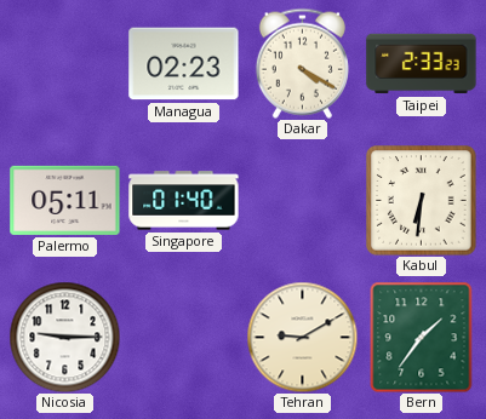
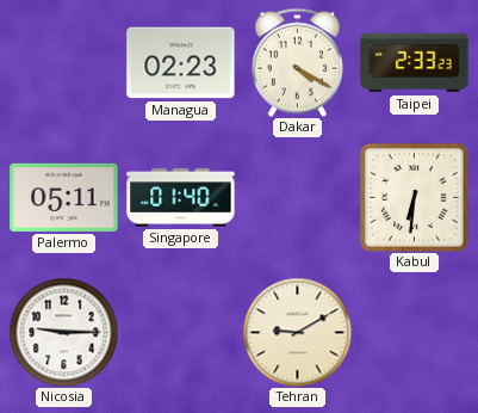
Bern: 1:36 -> none (422, 337)
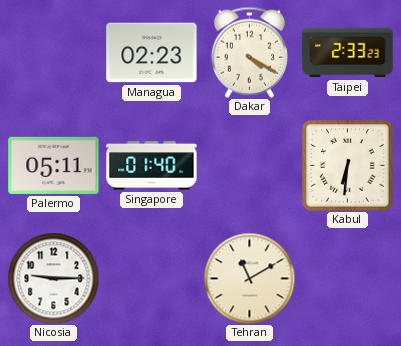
Tehran: 9:10 -> 11:10 (249, 278)
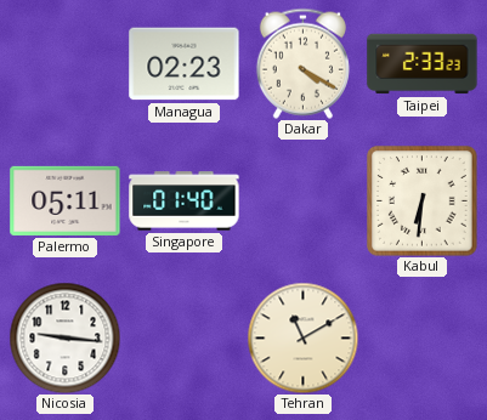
Nicosia: 9:15 -> 9:16 (64, 337)
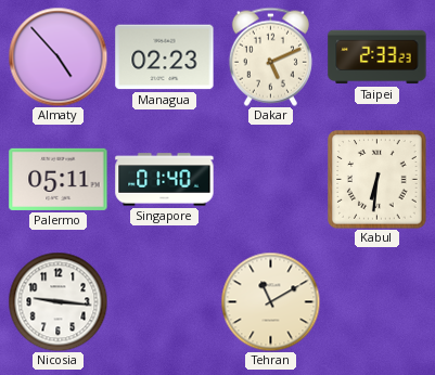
Almaty: none -> 4:53 (57, 56)
Dakar: 4:20 -> 5:11 (270, 56)
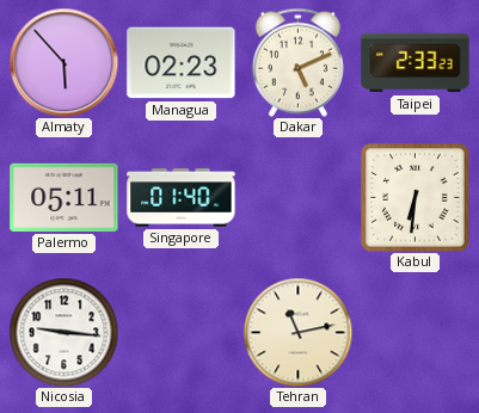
Almaty: 4:53 -> 5:53 (63, 62)
Tehran: 11:10 -> 11:13 (297, 332)
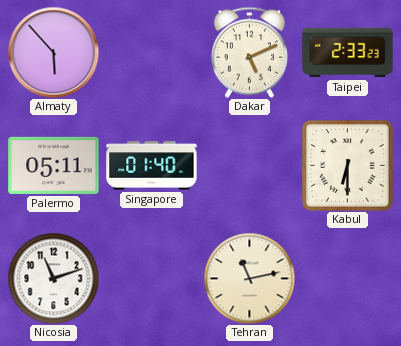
Managua: 02:23 -> none (182, 63)
Kabul: 6:31 -> 6:30 (348, 166)
Nicosia: 9:16 -> 11:12 (53, 278)
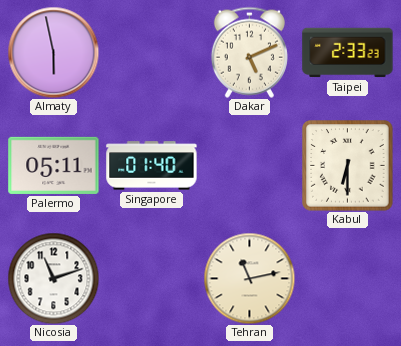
Almaty: 5:53 -> 5:58 (53, 52)
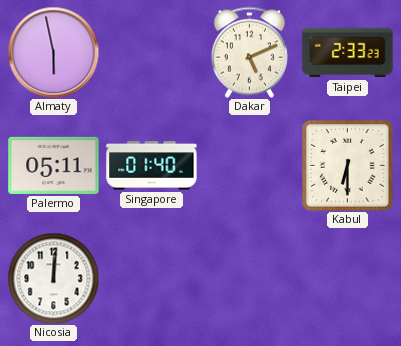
Nicosia: 11:12 -> 12:01 (53, 278)
Tehran: 11:13 -> none (249, 278)
